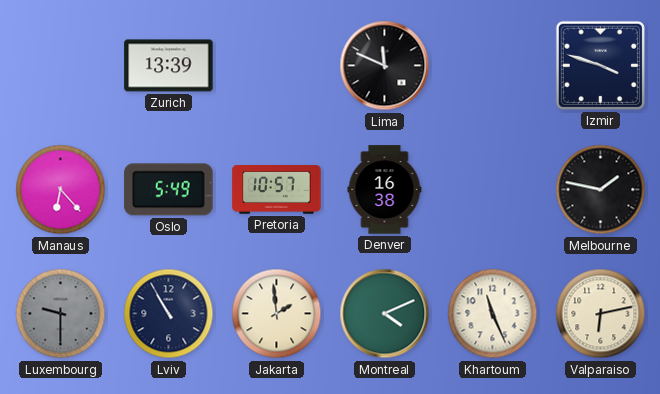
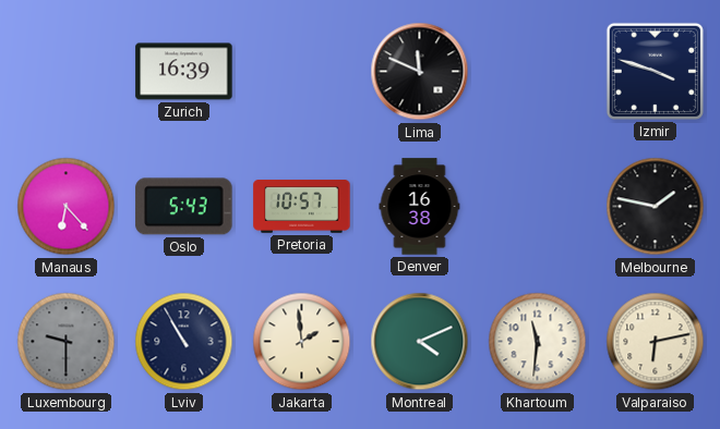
Zurich: 13:39 -> 16:39 (184, 72)
Oslo: 5:49 -> 5:43 (184, 207)
Khartoum: 11:26 -> 11:31 (538, 342)
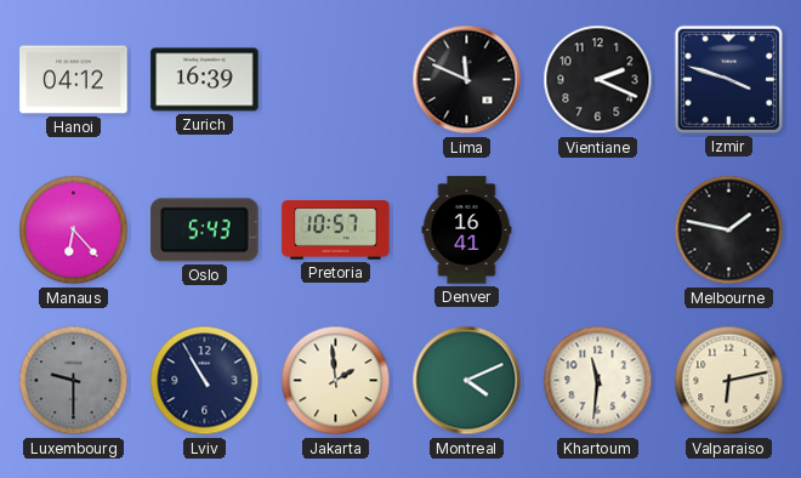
Hanoi: none -> 04:12 (74, 80)
Vientiane: none -> 2:19 (598, 80)
Denver: 16:38 -> 16:41 (467, 231)
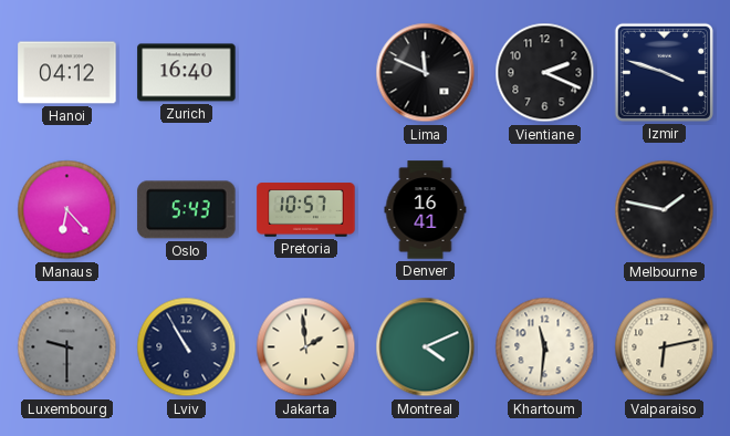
Zurich: 16:39 -> 16:40 (187, 73)
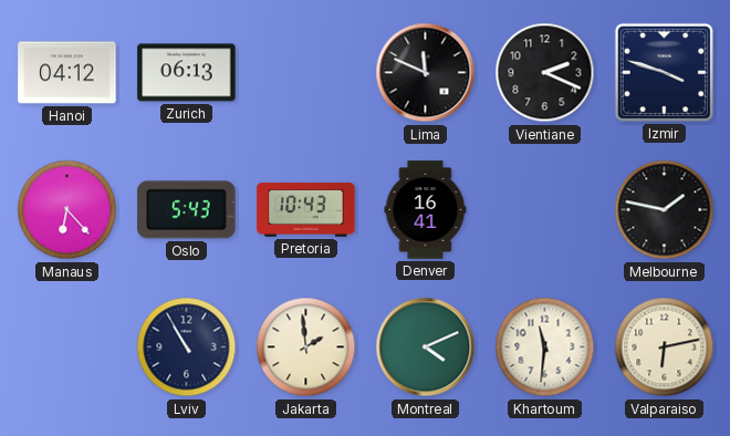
Zurich: 16:40 -> 06:13 (187, 73)
Pretoria: 10:57 -> 10:43 (306, 210)
Luxembourg: 9:30 -> none (67, 347)
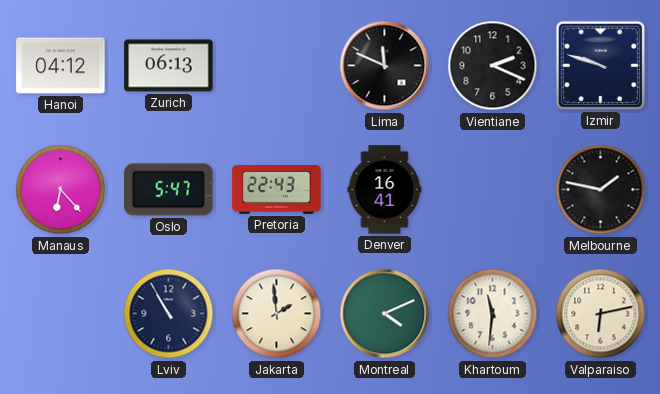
Izmir: 3:48 -> 9:48 (600, 65)
Oslo: 5:43 -> 5:47 (169, 190)
Pretoria: 10:43 -> 22:43 (277, 190)
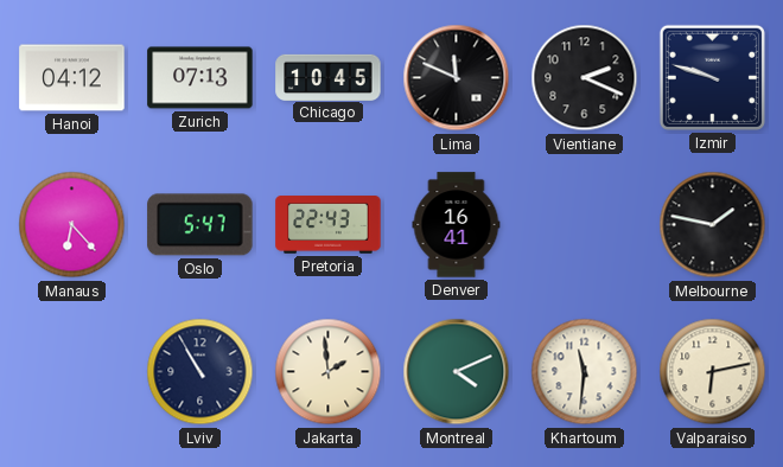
Zurich: 06:13 -> 07:13 (200, 78)
Chicago: none -> 10:45 (329, 77)
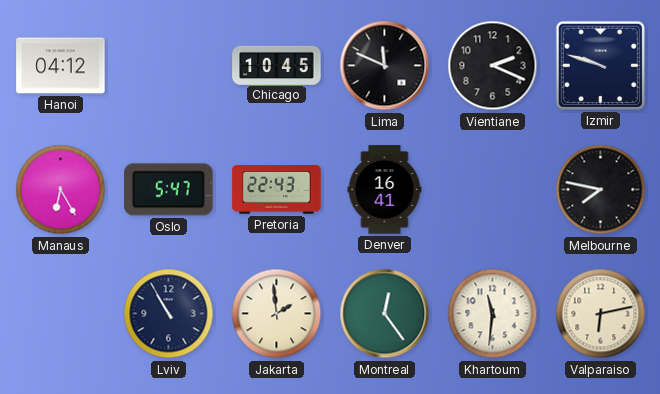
Zurich: 07:13 -> none (200, 78)
Manaus: 6:23 -> 6:25 (61, 190)
Melbourne: 1:47 -> 7:47 (601, 190)
Montreal: 4:11 -> 12:24 (385, 314)
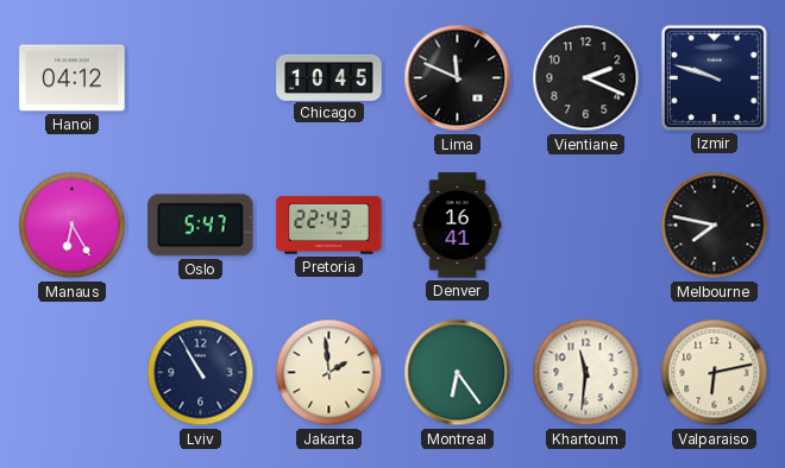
Montreal: 12:24 -> 6:24 (458, 373)
